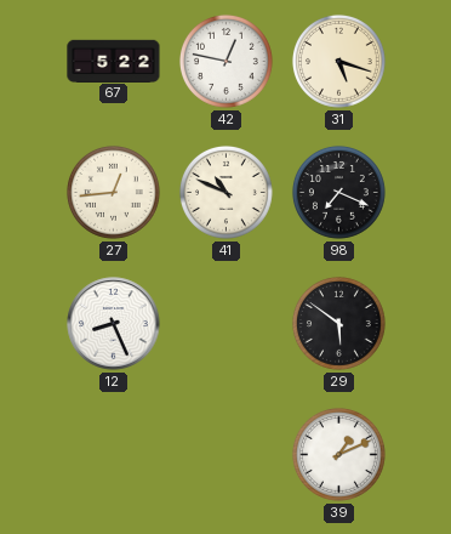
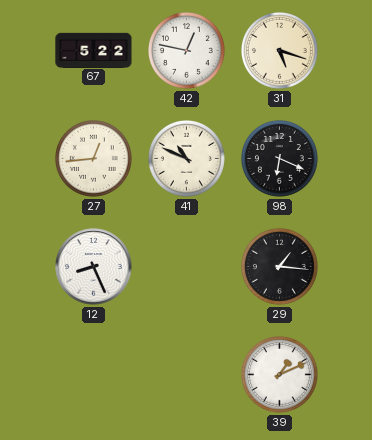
98: 7:19 -> 6:19 (279, 158)
29: 5:51 -> 1:16 (279, 266)
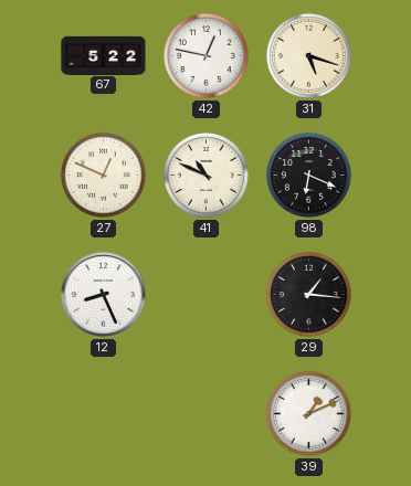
27: 12:44 -> 12:49 (103, 175)
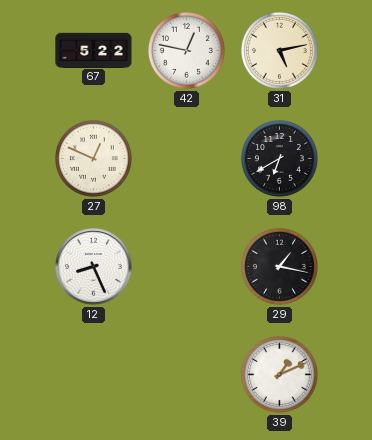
31: 5:18 -> 5:13 (279, 50)
41: 10:49 -> none (205, 175)
98: 6:19 -> 6:40 (279, 158)
29: 1:16 -> 1:17 (279, 266)
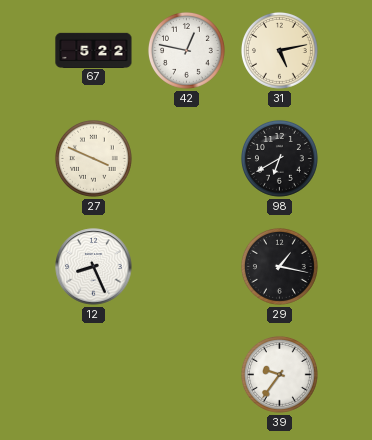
27: 12:49 -> 3:49 (93, 158)
39: 1:11 -> 9:36 (279, 374)
